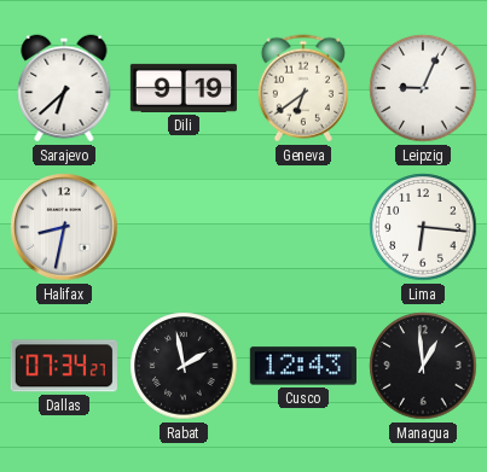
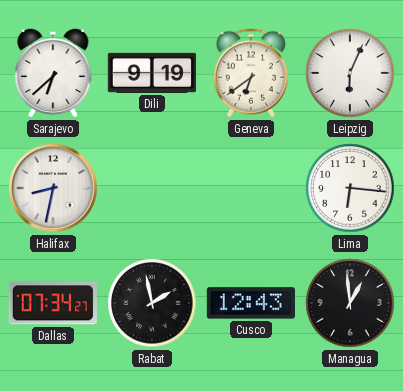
Leipzig: 9:04 -> 6:04 (350, 73)
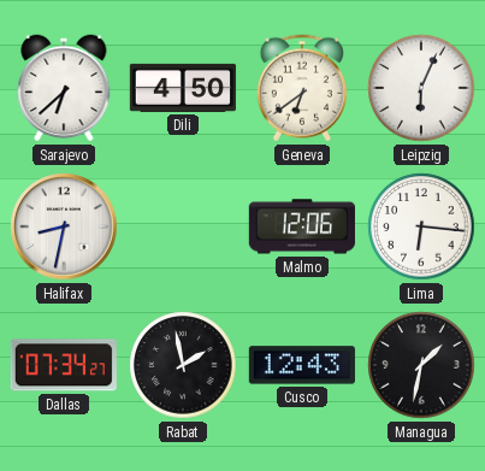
Dili: 9:19 -> 4:50 (183, 88)
Malmo: none -> 12:06 (302, 226)
Managua: 12:59 -> 1:32 (421, 365)
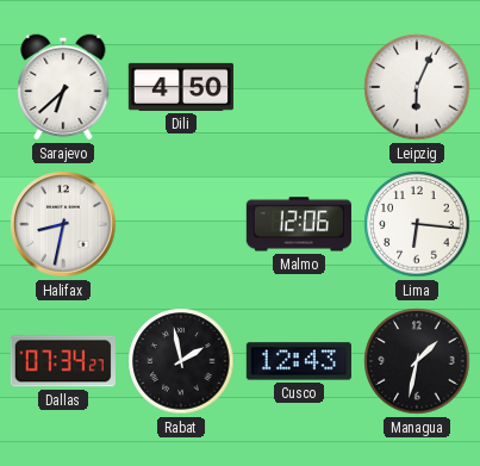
Geneva: 6:39 -> none (302, 88)
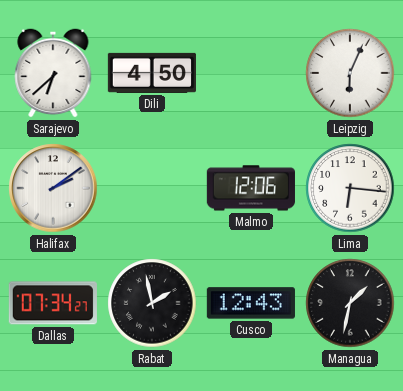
Halifax: 8:32 -> 2:09 (53, 188)
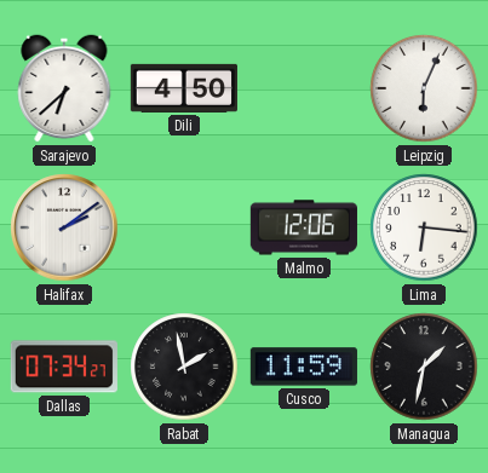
Cusco: 12:43 -> 11:59 (304, 367)
